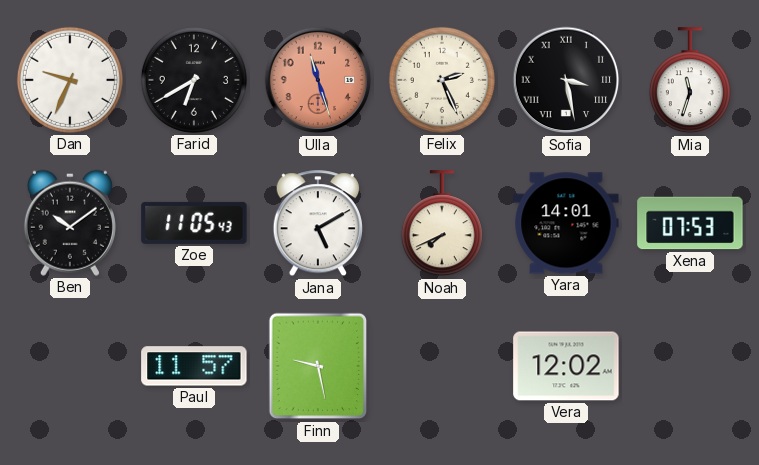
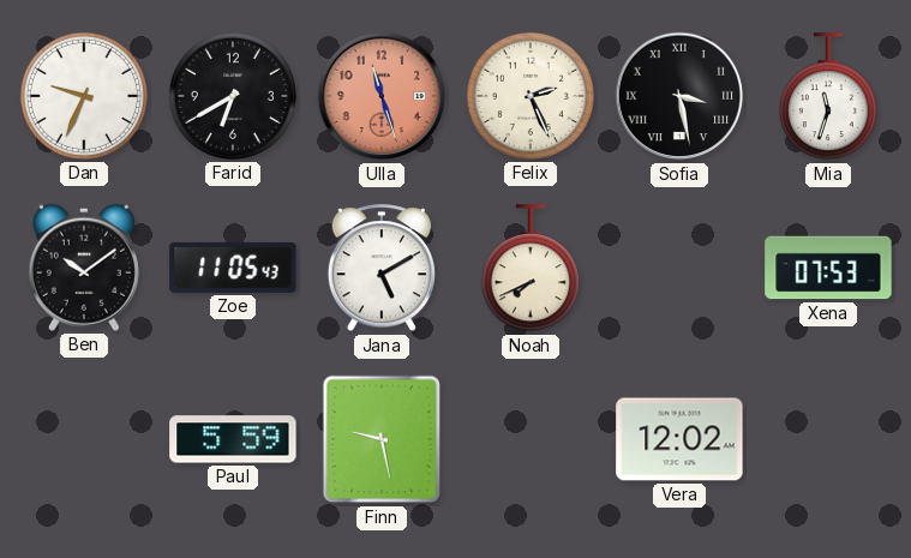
Yara: 14:01 -> none (566, 223)
Paul: 11:57 -> 5:59 (233, 439)
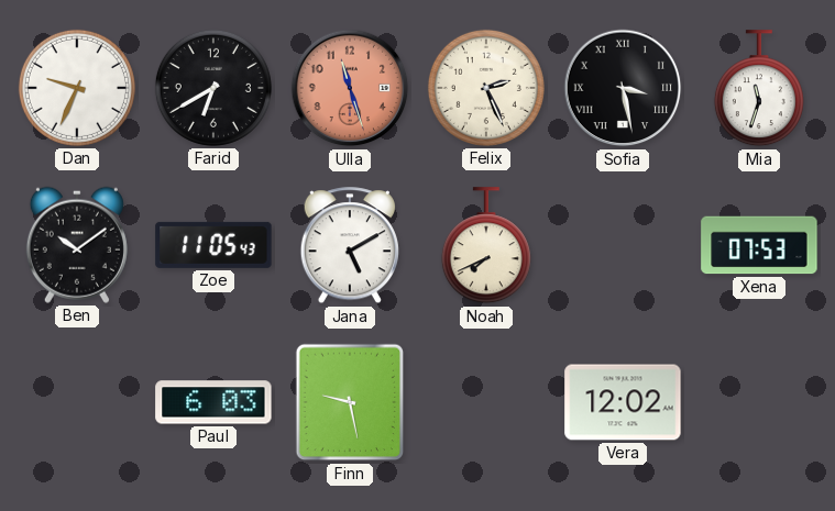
Paul: 5:59 -> 6:03 (213, 402)
